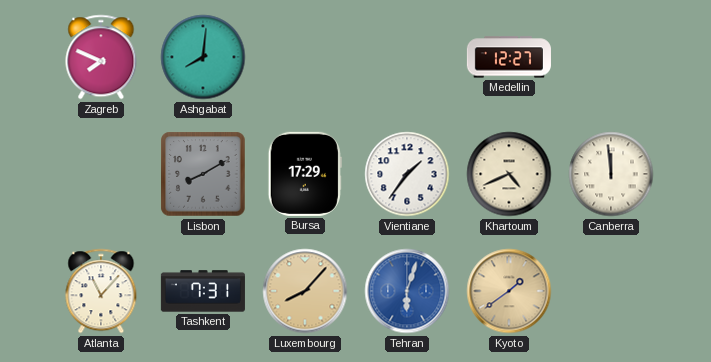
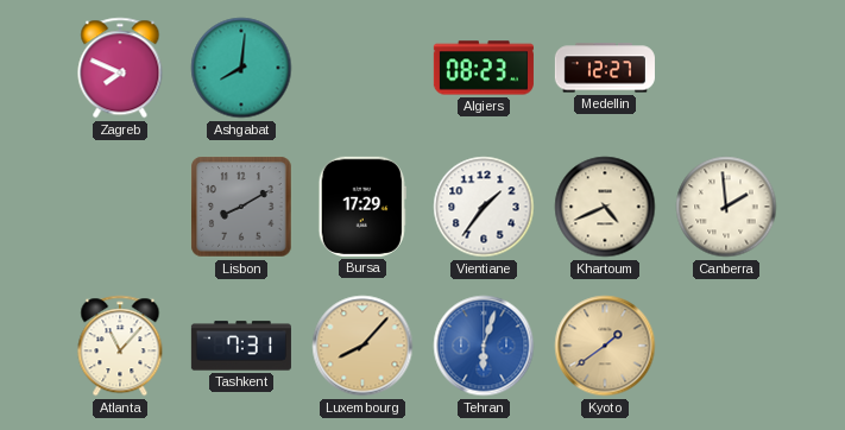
Algiers: none -> 08:23 (484, 68)
Canberra: 11:59 -> 1:59 (726, 207)
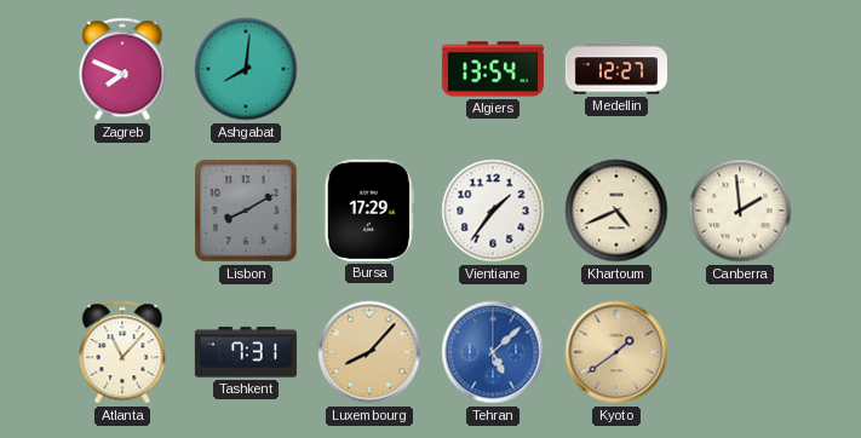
Algiers: 08:23 -> 13:54 (493, 69)
Tehran: 6:03 -> 5:08 (493, 352)
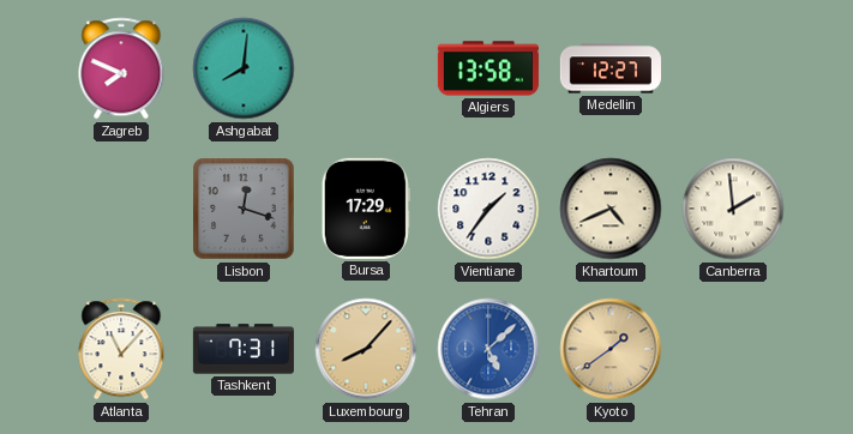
Algiers: 13:54 -> 13:58 (488, 68)
Lisbon: 8:10 -> 12:18 (244, 209)
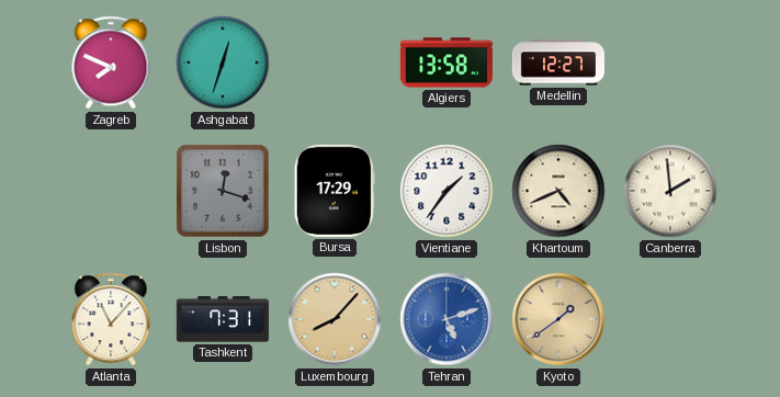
Ashgabat: 8:01 -> 12:33 (223, 63)
Tehran: 5:08 -> 5:12 (446, 319)
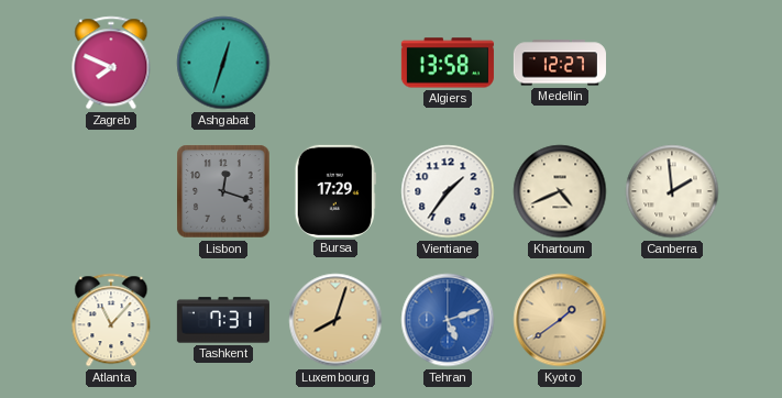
Luxembourg: 8:07 -> 8:03 (335, 320)
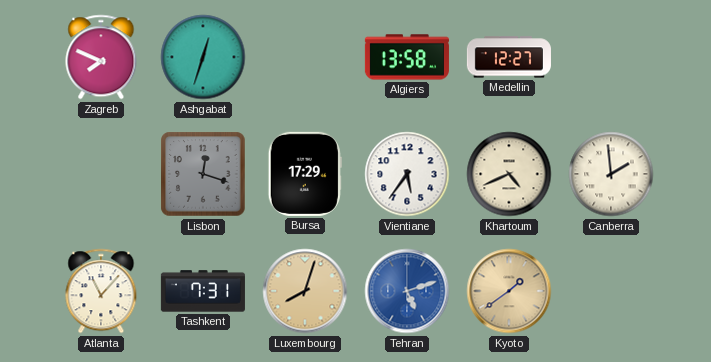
Vientiane: 1:36 -> 5:36 (407, 174)
